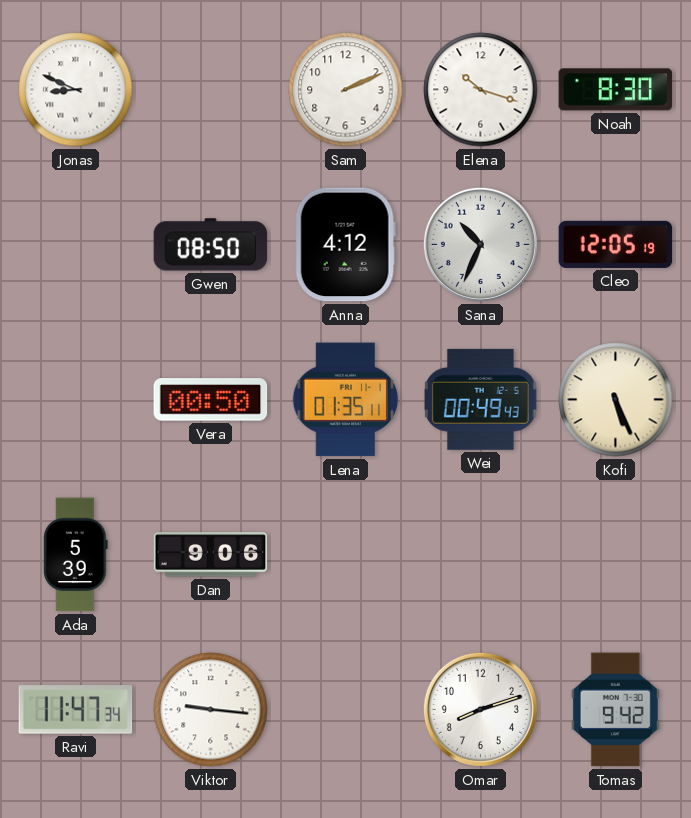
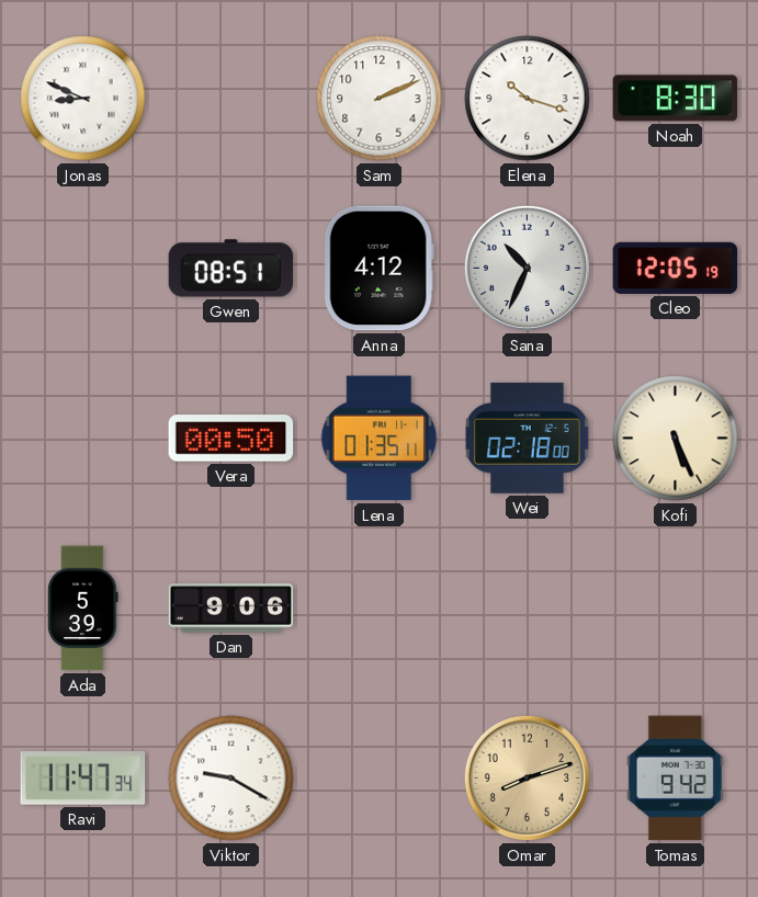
Gwen: 08:50 -> 08:51 (231, 269)
Wei: 00:49 -> 02:18 (528, 438)
Viktor: 9:16 -> 9:20 (231, 779)
Omar dial: white -> champagne (527, 777)
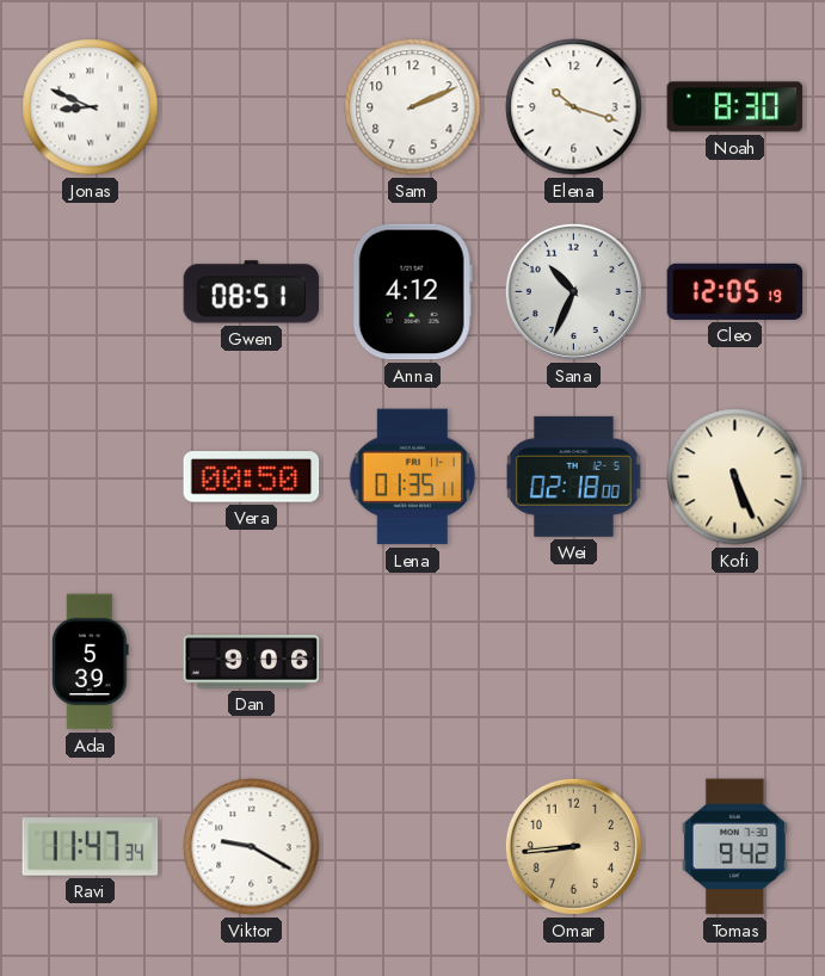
Omar: 8:12 -> 8:44 (573, 846)
